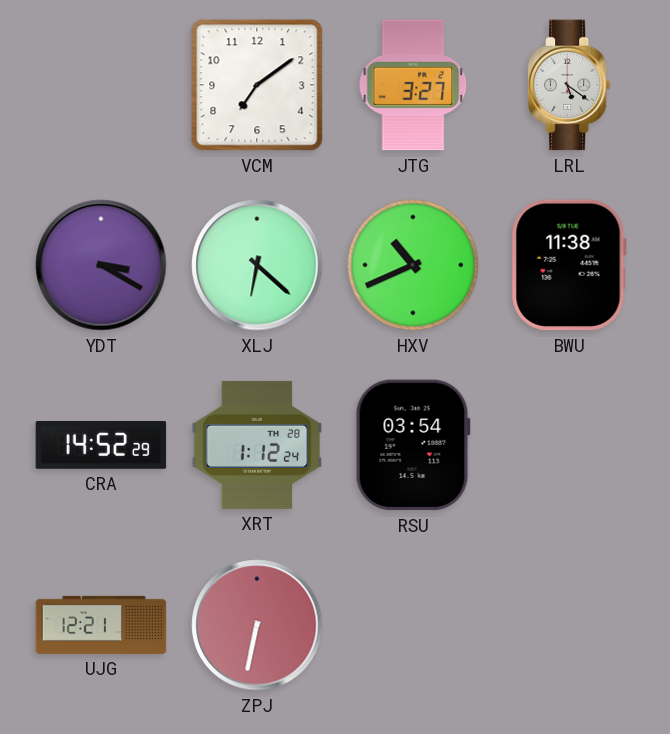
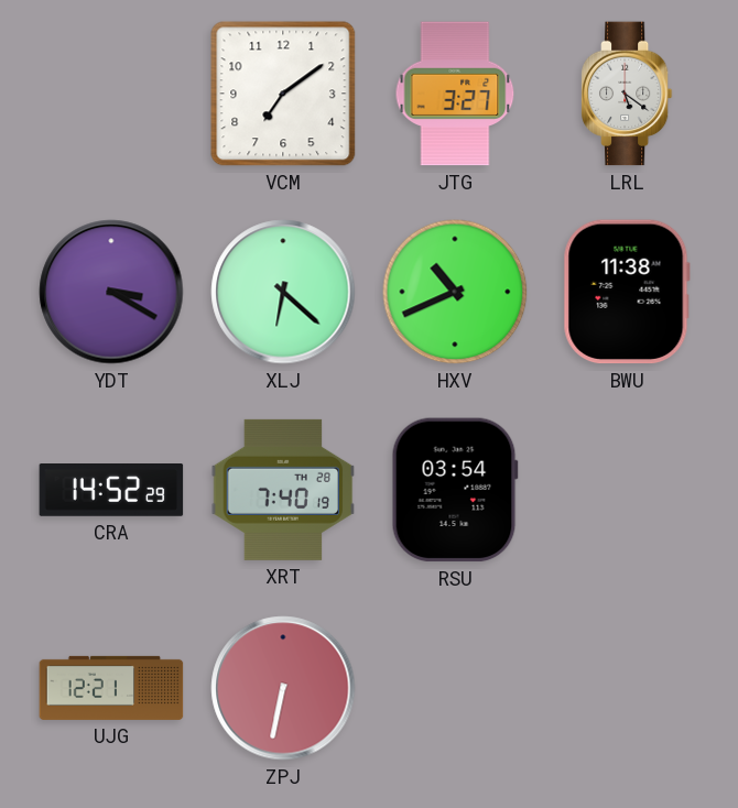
XRT: 1:12 -> 7:40 (283, 490)
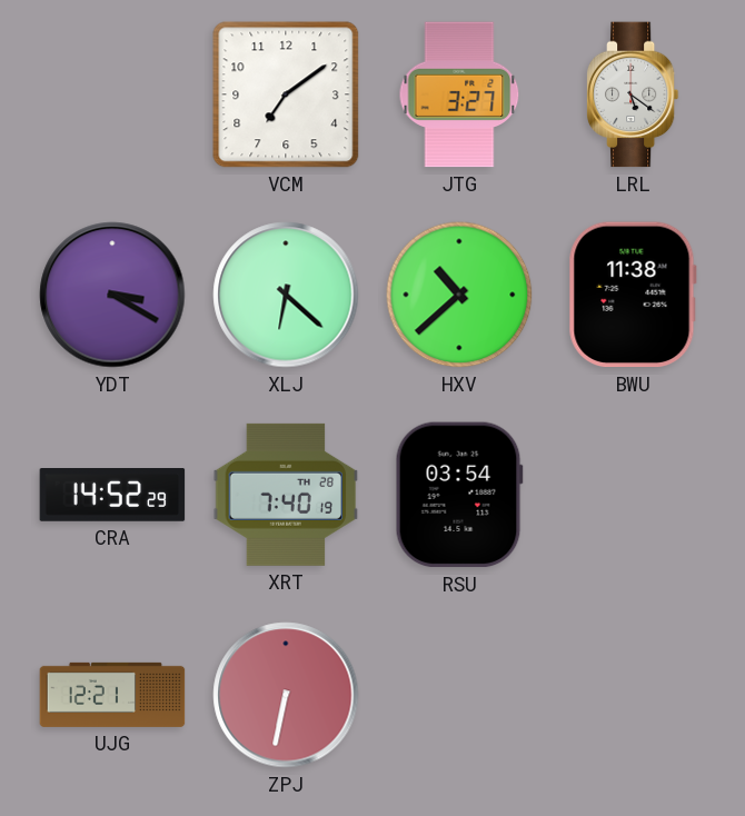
HXV: 10:41 -> 10:38 (459, 295)
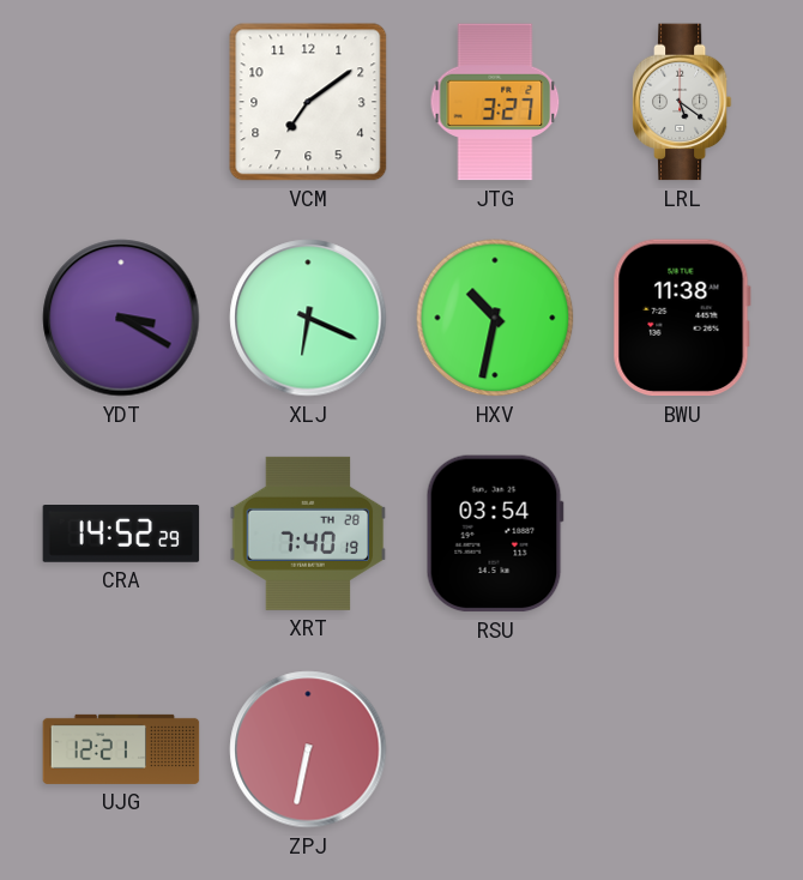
XLJ: 6:22 -> 6:19 (308, 318)
HXV: 10:38 -> 10:32 (495, 318)
